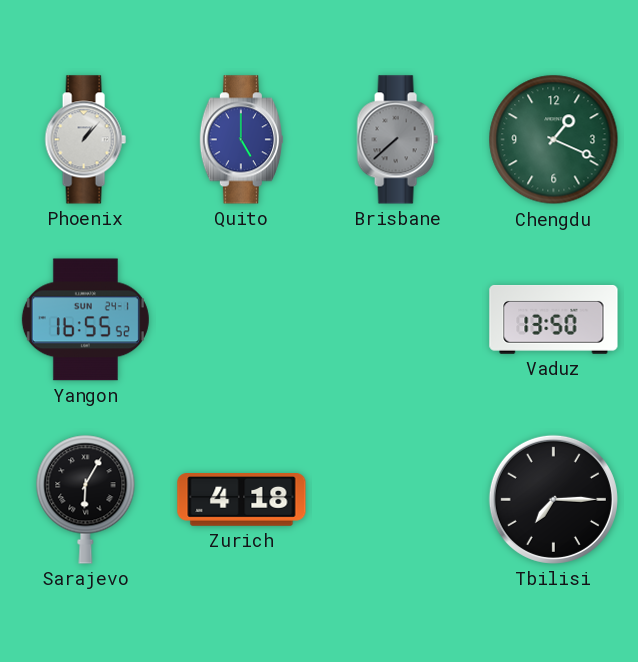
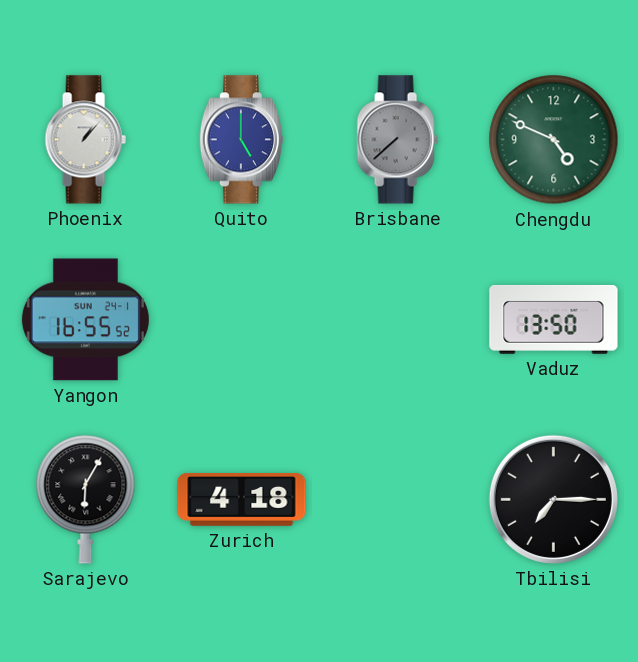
Chengdu: 1:19 -> 4:49 (554, 140)
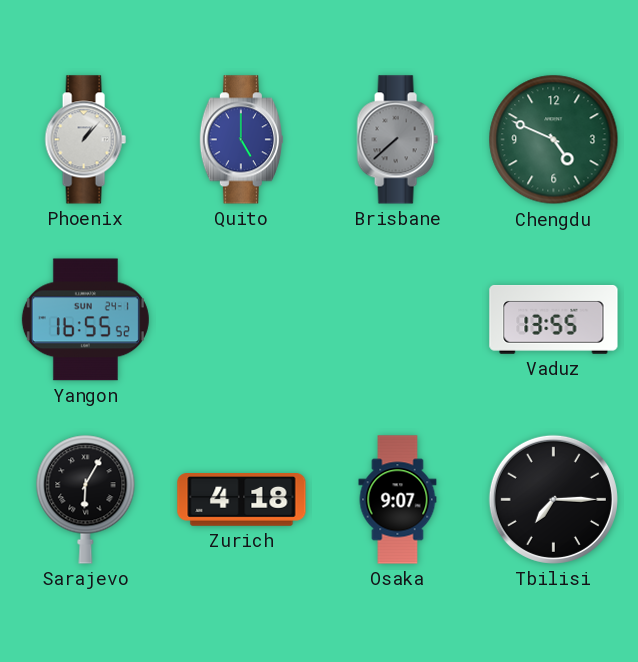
Vaduz: 13:50 -> 13:55 (554, 320)
Osaka: none -> 9:07 (398, 500)
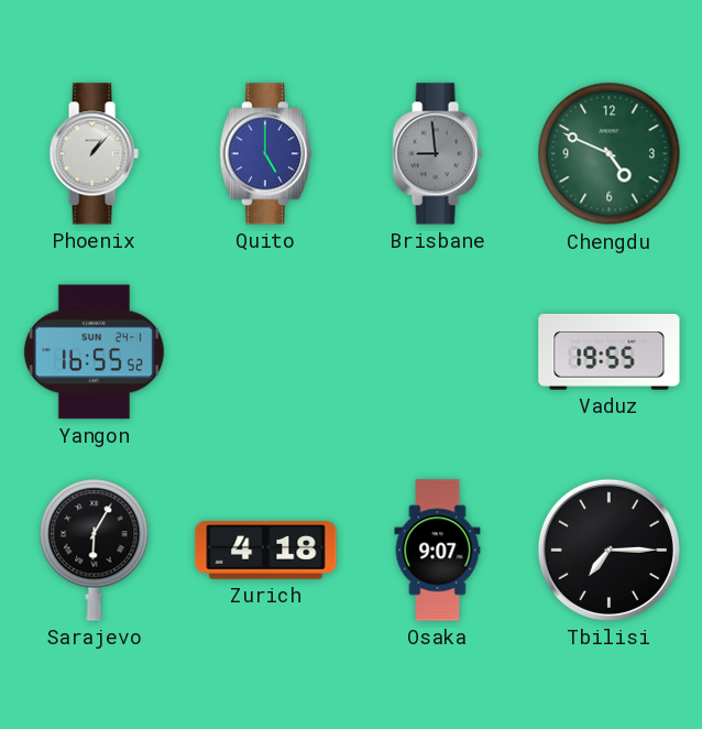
Brisbane: 7:38 -> 8:59 (437, 154)
Vaduz: 13:55 -> 19:55 (610, 352)
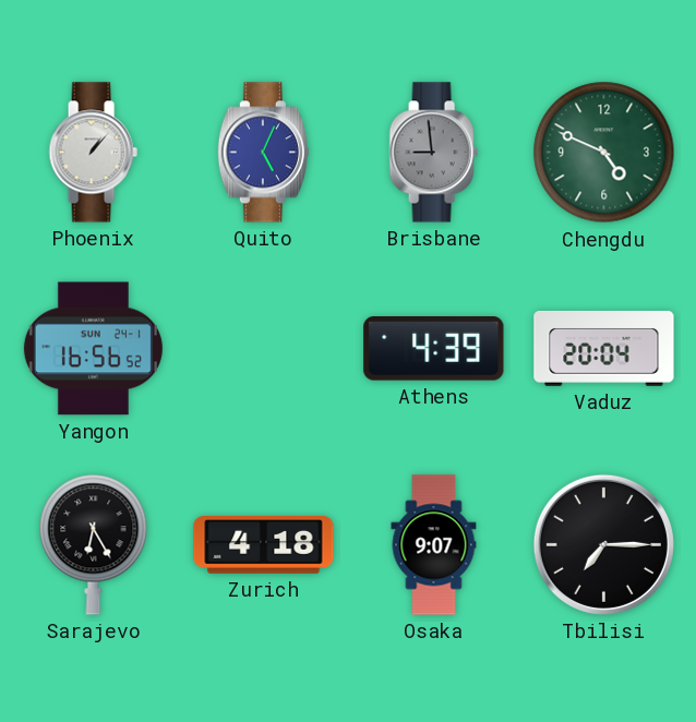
Quito: 5:00 -> 5:04 (263, 153)
Yangon: 16:55 -> 16:56 (93, 349)
Athens: none -> 4:39 (434, 349)
Vaduz: 19:55 -> 20:04 (604, 349)
Sarajevo: 6:05 -> 6:25 (94, 544)
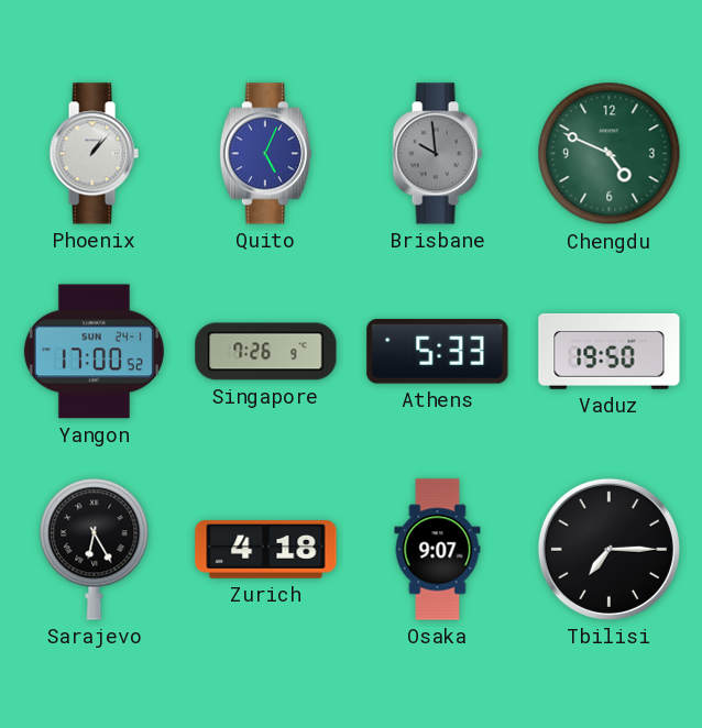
Brisbane: 8:59 -> 9:59 (437, 154)
Yangon: 16:56 -> 17:00 (94, 352)
Singapore: none -> 7:26 (266, 352)
Athens: 4:39 -> 5:33 (438, 352)
Vaduz: 20:04 -> 19:50 (610, 352)
